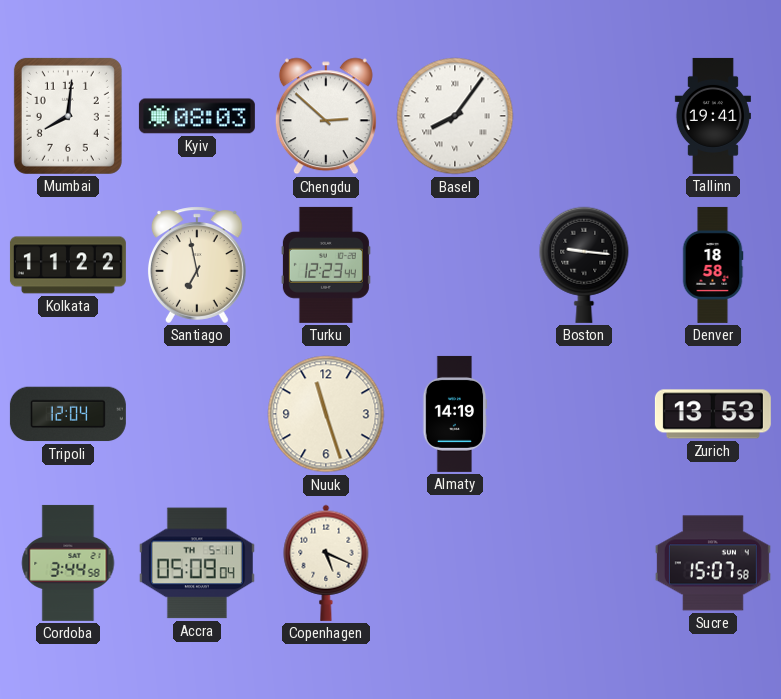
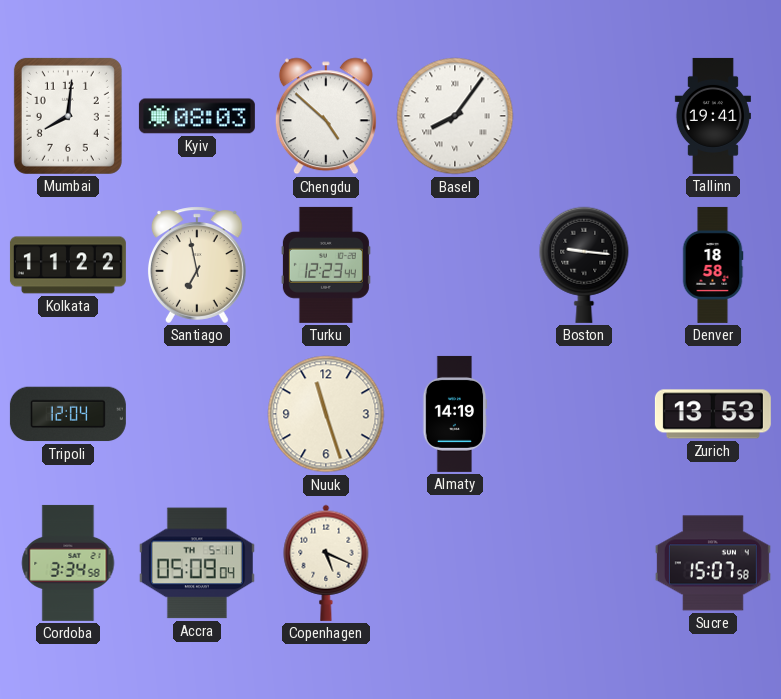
Chengdu: 2:52 -> 4:52 (326, 116)
Cordoba: 3:44 -> 3:34 (68, 563)
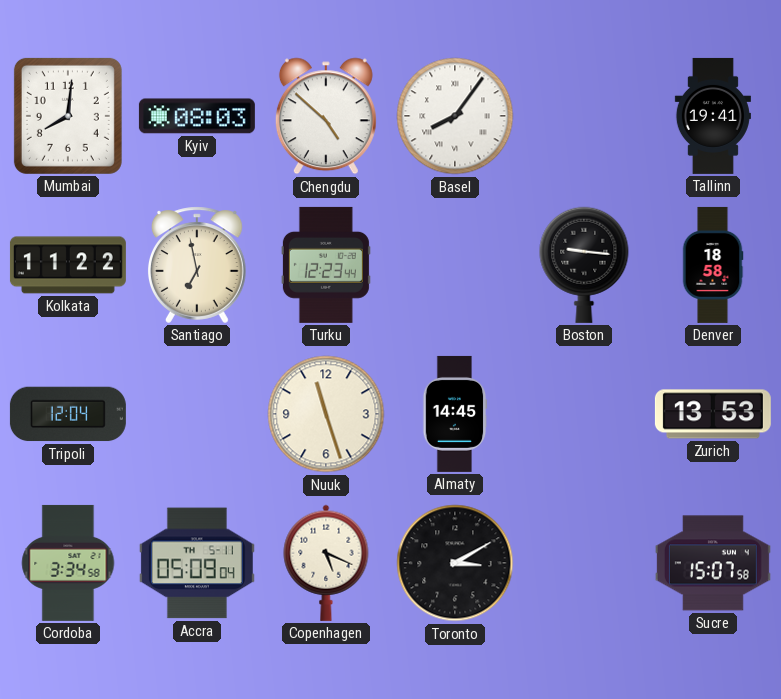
Almaty: 14:19 -> 14:45 (455, 414)
Toronto: none -> 3:10 (455, 563)
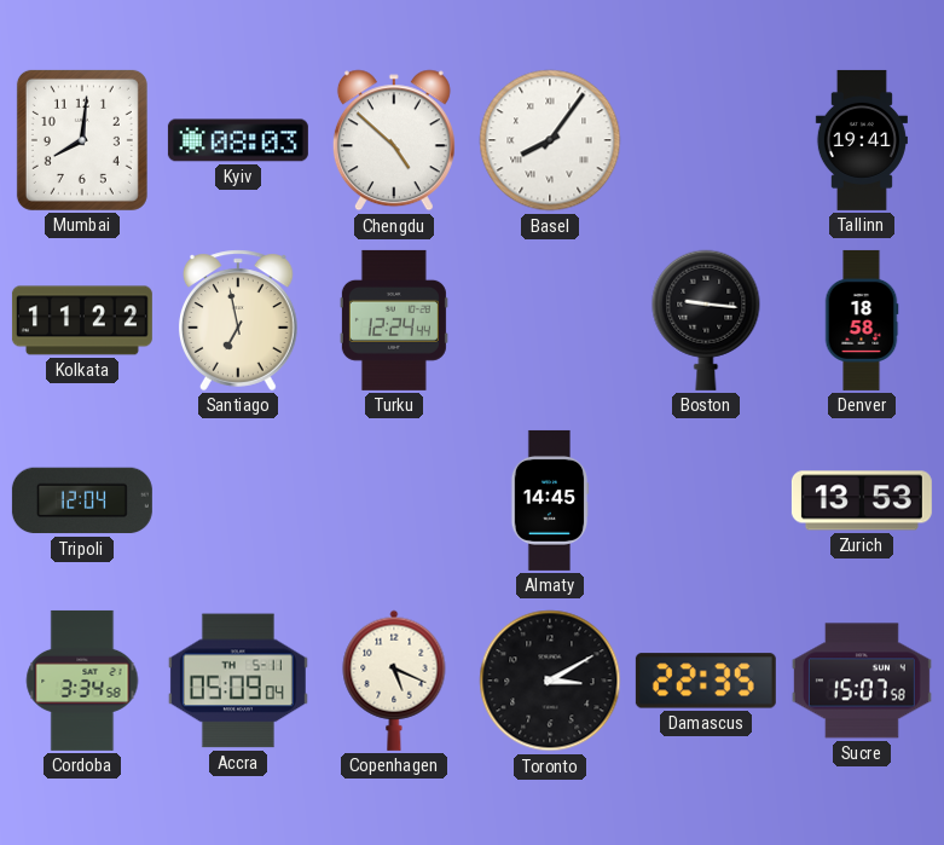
Turku: 12:23 -> 12:24 (394, 320)
Nuuk: 11:27 -> none (326, 414)
Damascus: none -> 22:35 (706, 681)
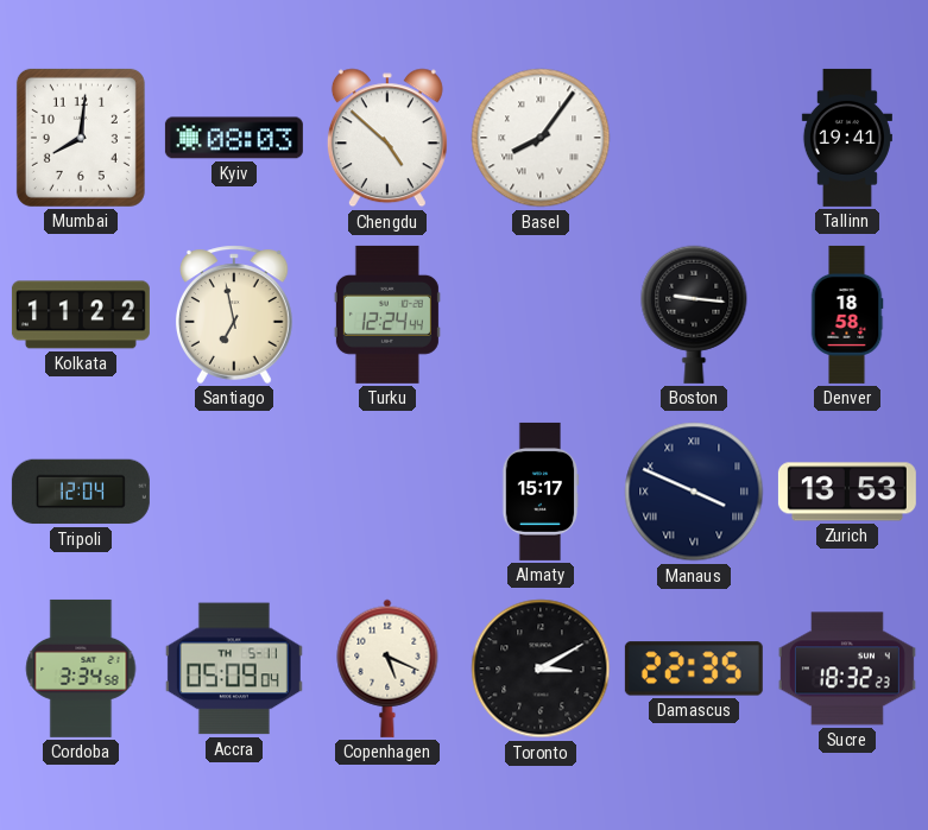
Almaty: 14:45 -> 15:17 (541, 492)
Manaus: none -> 3:49 (694, 492)
Sucre: 15:07 -> 18:32 (847, 669)
